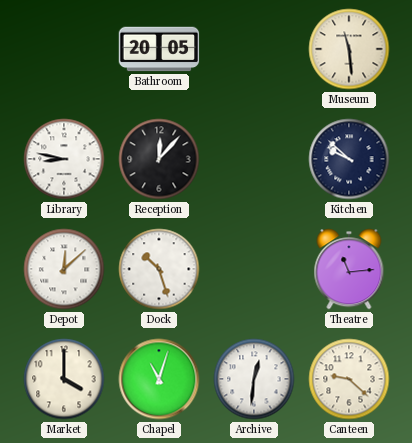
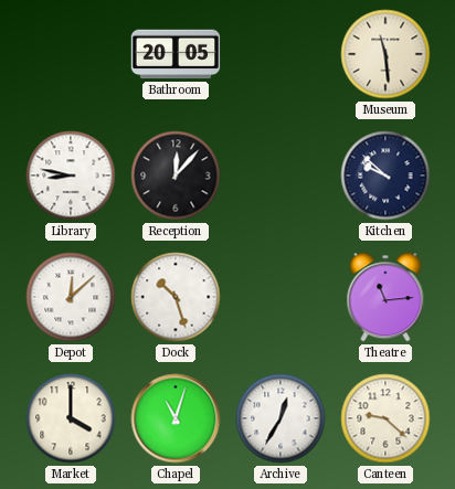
Archive: 12:31 -> 12:35 (281, 418)
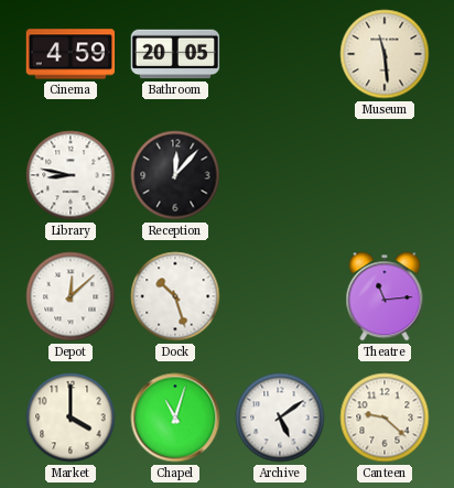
Cinema: none -> 4:59 (71, 54)
Kitchen: 9:52 -> none (385, 176)
Archive: 12:35 -> 5:09 (280, 417)
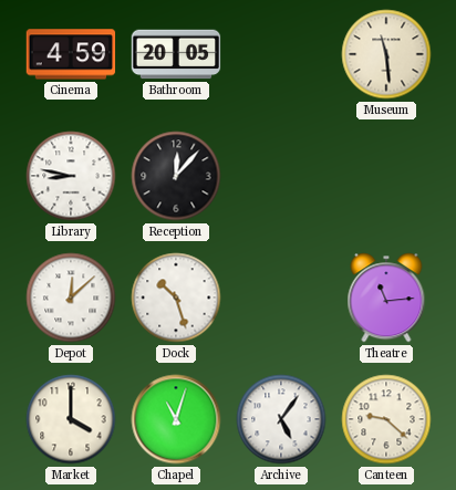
Archive: 5:09 -> 5:06 (281, 419)
